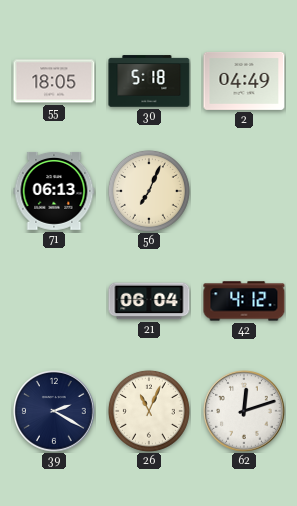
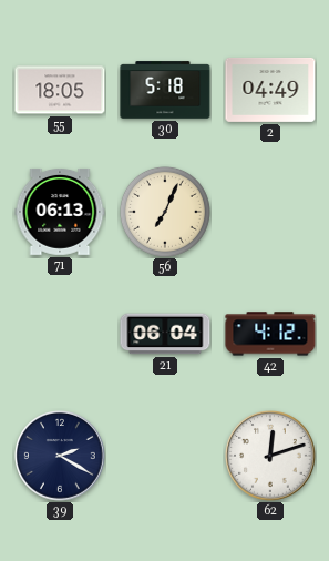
26: 11:04 -> none (149, 411)
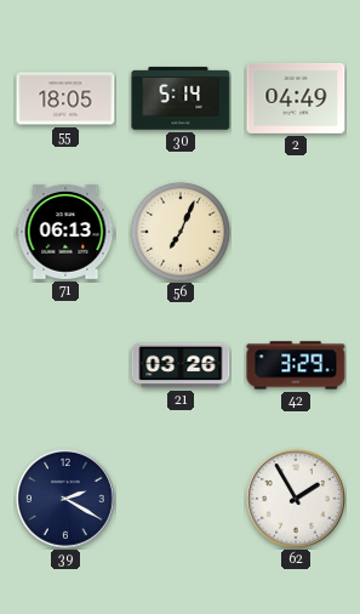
30: 5:18 -> 5:14 (181, 98)
21: 06:04 -> 03:26 (181, 365)
42: 4:12 -> 3:29 (296, 365)
62: 12:12 -> 1:55 (297, 499)
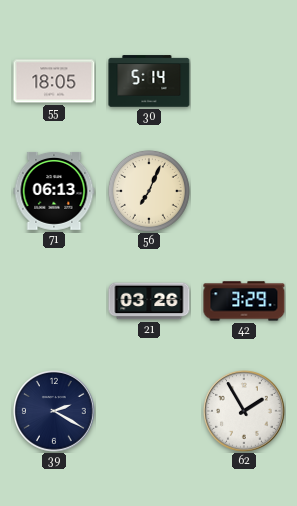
2: 04:49 -> none (296, 98)
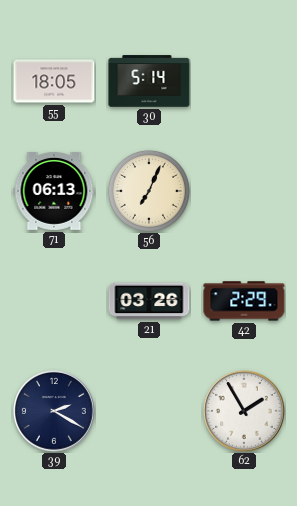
42: 3:29 -> 2:29 (244, 301)
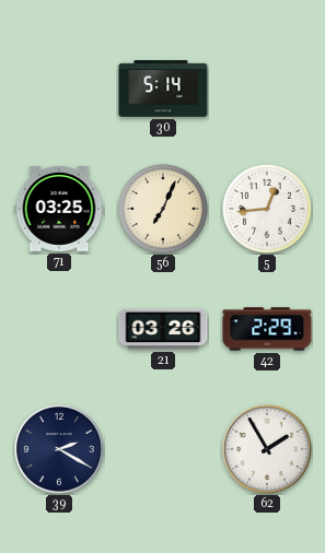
55: 18:05 -> none (54, 81)
71: 06:13 -> 03:25 (59, 209)
5: none -> 12:44 (267, 209)
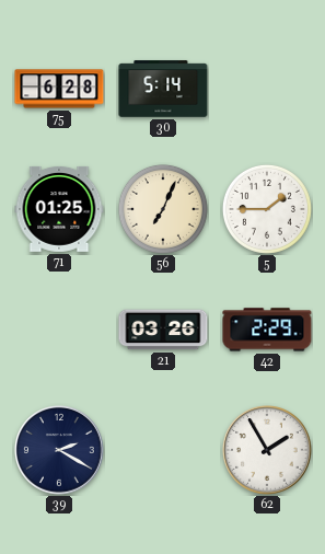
75: none -> 6:28 (59, 89)
71: 03:25 -> 01:25 (59, 209)
5: 12:44 -> 1:45 (267, 209)
